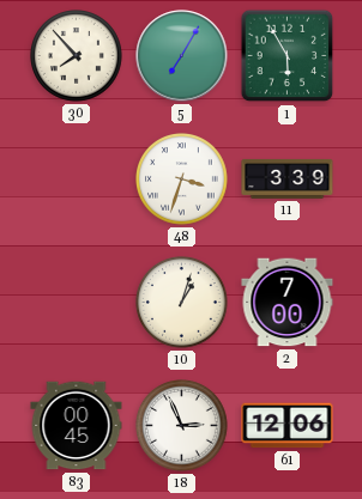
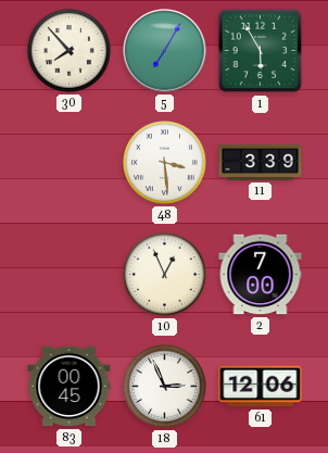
48: 3:33 -> 3:29 (165, 163)
10: 1:03 -> 12:56 (165, 275)
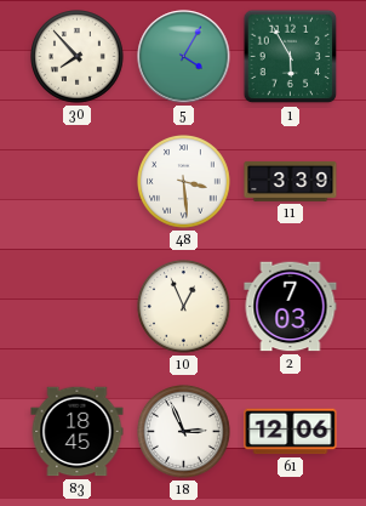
5: 7:05 -> 4:05 (184, 57)
2: 7:00 -> 7:03 (291, 307)
83: 00:45 -> 18:45 (78, 432)
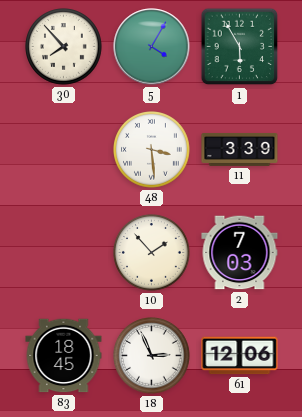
10: 12:56 -> 1:53 (152, 253)
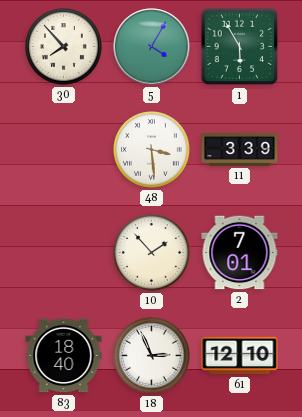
2: 7:03 -> 7:01 (240, 253)
83: 18:45 -> 18:40 (64, 356)
61: 12:06 -> 12:10 (240, 356)
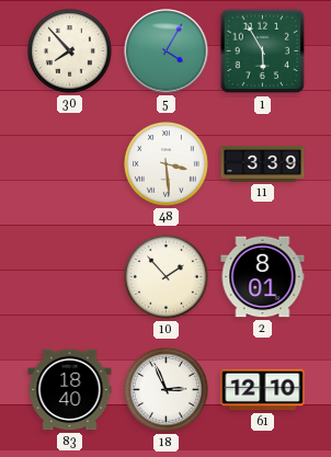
2: 7:01 -> 8:01 (263, 277)
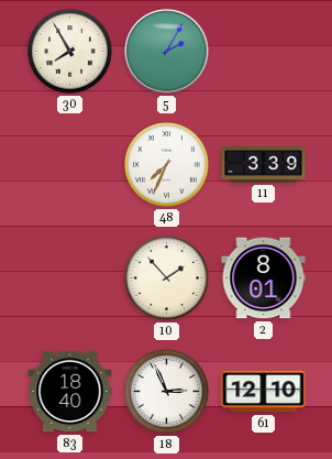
30: 7:53 -> 7:55 (70, 52)
5: 4:05 -> 2:05 (167, 52)
1: 5:55 -> none (263, 52)
48: 3:29 -> 7:34 (167, 165)
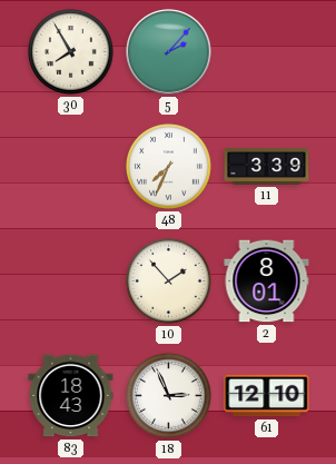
5: 2:05 -> 2:07 (169, 52)
83: 18:40 -> 18:43 (71, 396)
